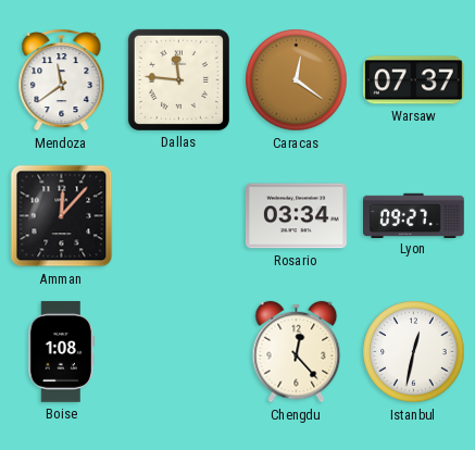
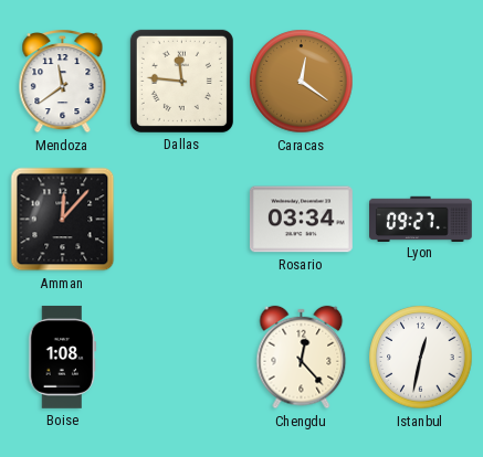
Warsaw: 07:37 -> none (413, 80)
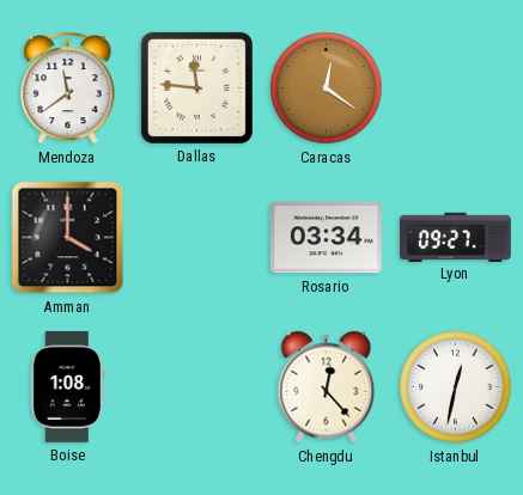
Amman: 12:07 -> 4:00 (68, 238)
